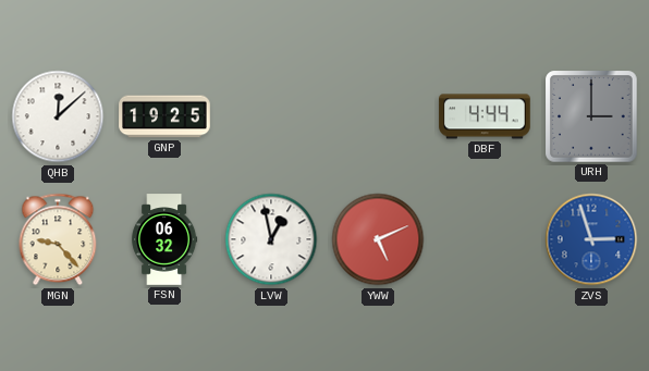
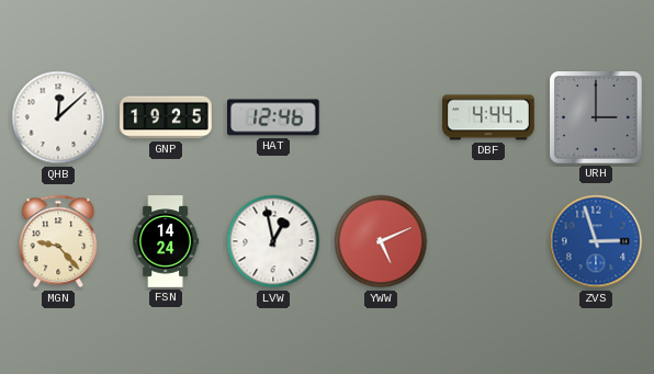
HAT: none -> 12:46 (274, 117)
FSN: 06:32 -> 14:24 (166, 241)
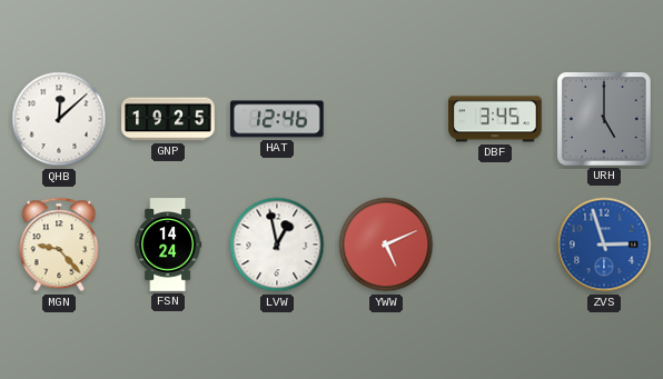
DBF: 4:44 -> 3:45 (495, 119)
URH: 3:00 -> 5:00 (604, 119)
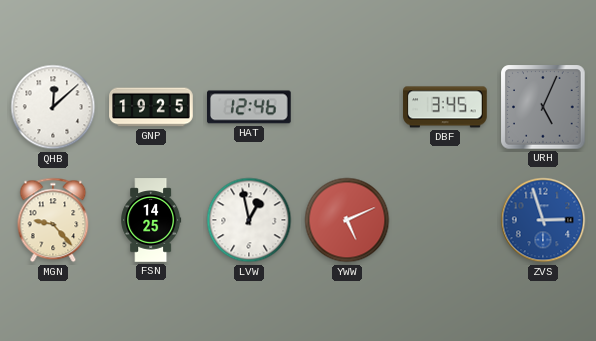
URH: 5:00 -> 5:04 (543, 107)
FSN: 14:24 -> 14:25 (151, 220)
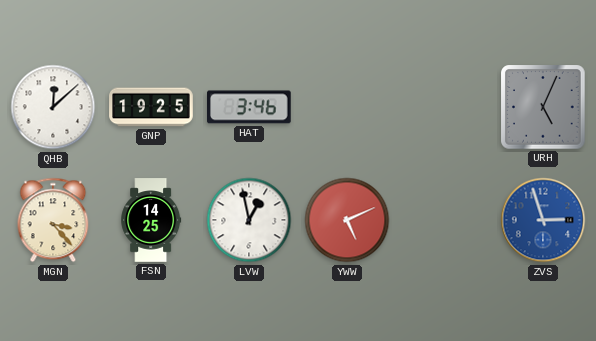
HAT: 12:46 -> 3:46 (250, 107)
DBF: 3:45 -> none (445, 107)
MGN: 9:23 -> 3:23 (53, 220)
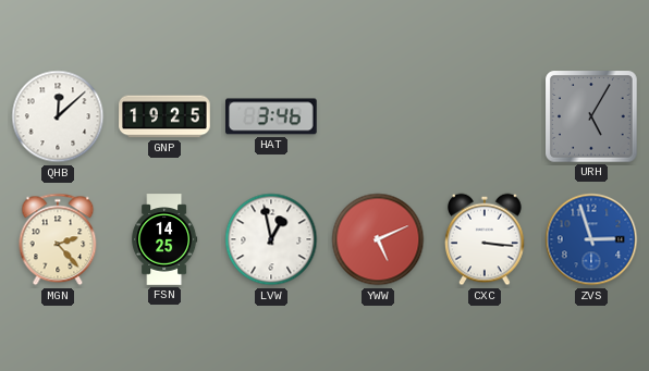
URH: 5:04 -> 5:05 (591, 116)
MGN: 3:23 -> 2:23 (58, 239)
CXC: none -> 3:16 (486, 239)
